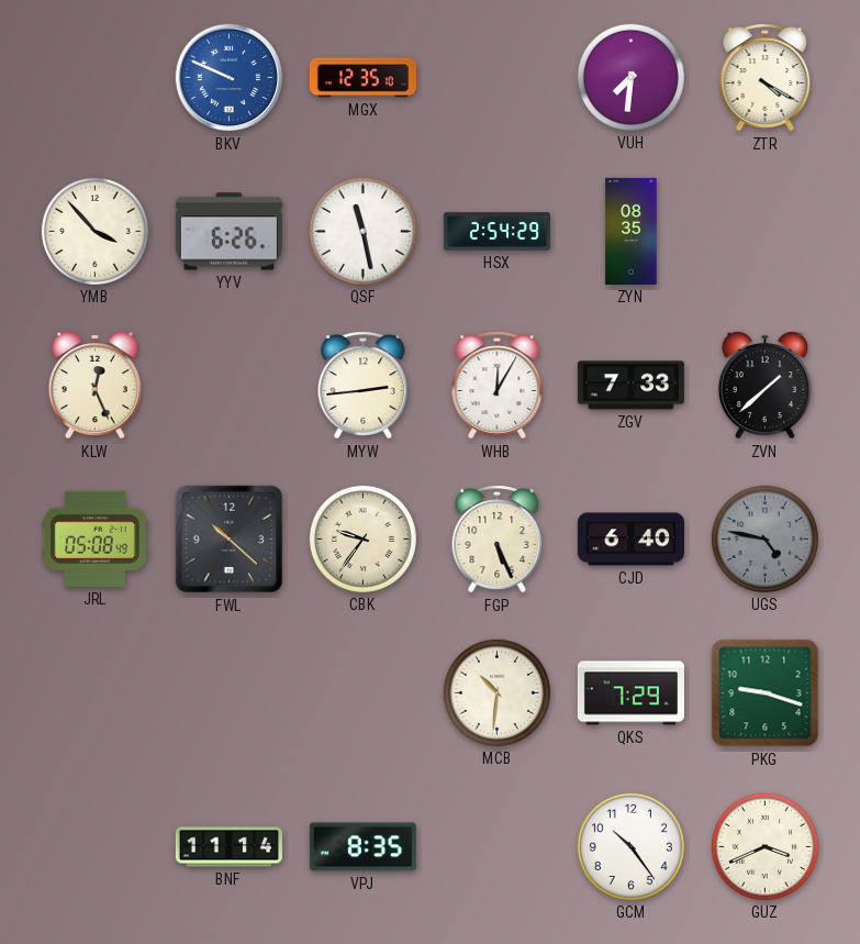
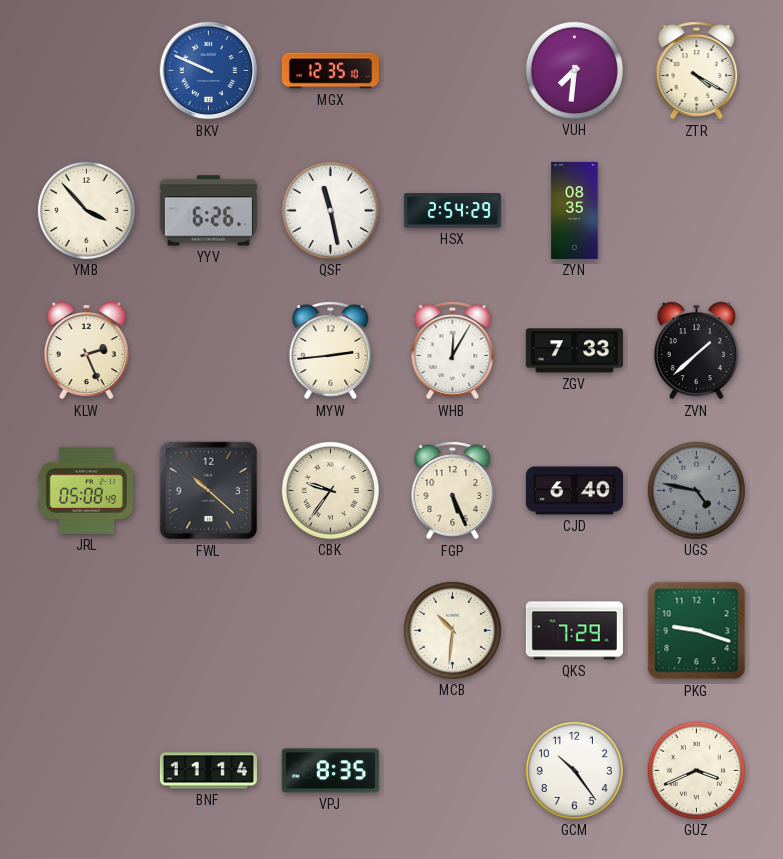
KLW: 12:26 -> 2:26 (86, 351)
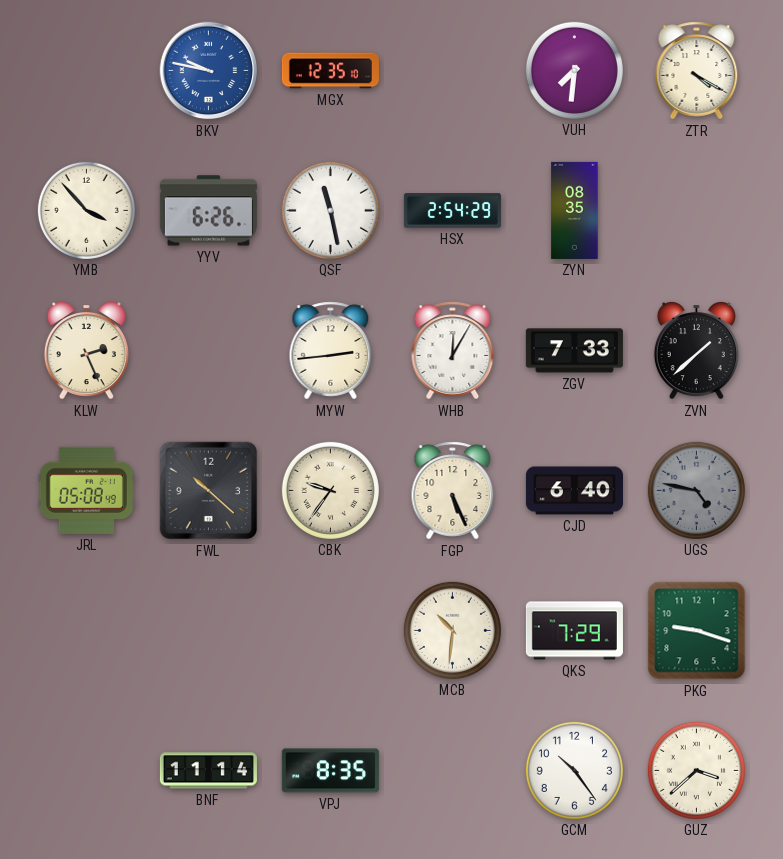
BKV: 9:49 -> 9:47 (209, 71)
GUZ: 3:41 -> 3:38 (696, 770)
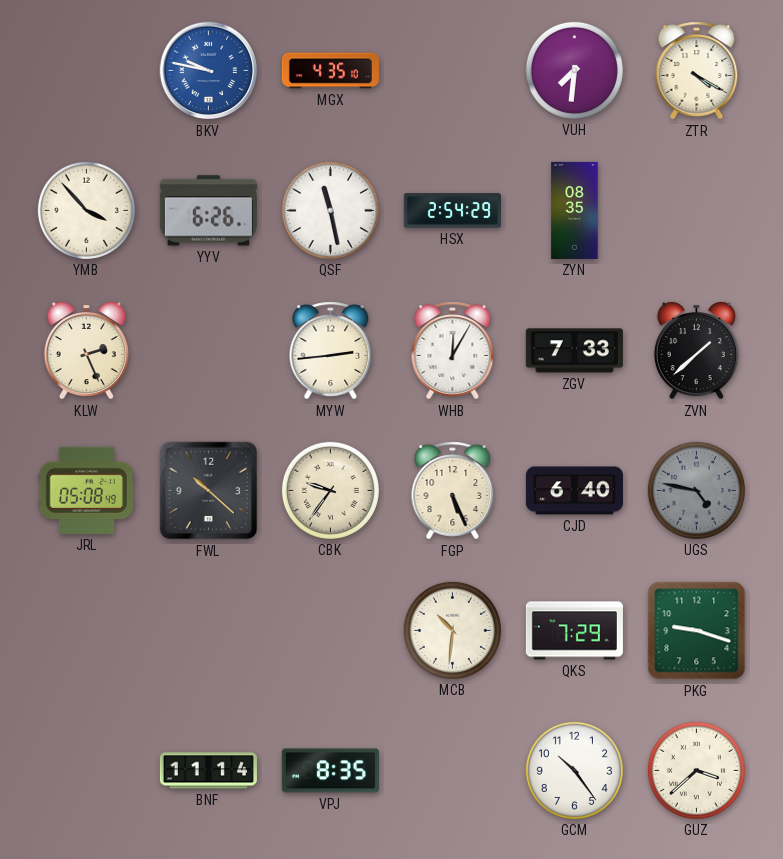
MGX: 12:35 -> 4:35 (330, 71)
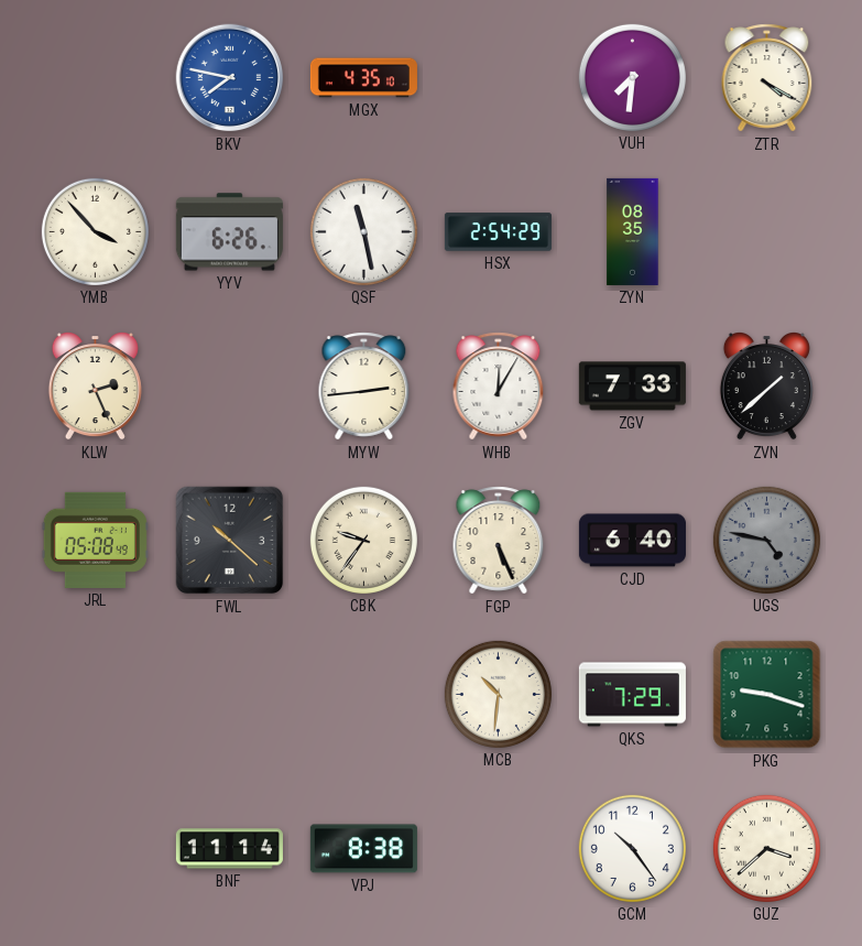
BKV: 9:47 -> 7:47 (230, 78)
VPJ: 8:35 -> 8:38 (363, 849)
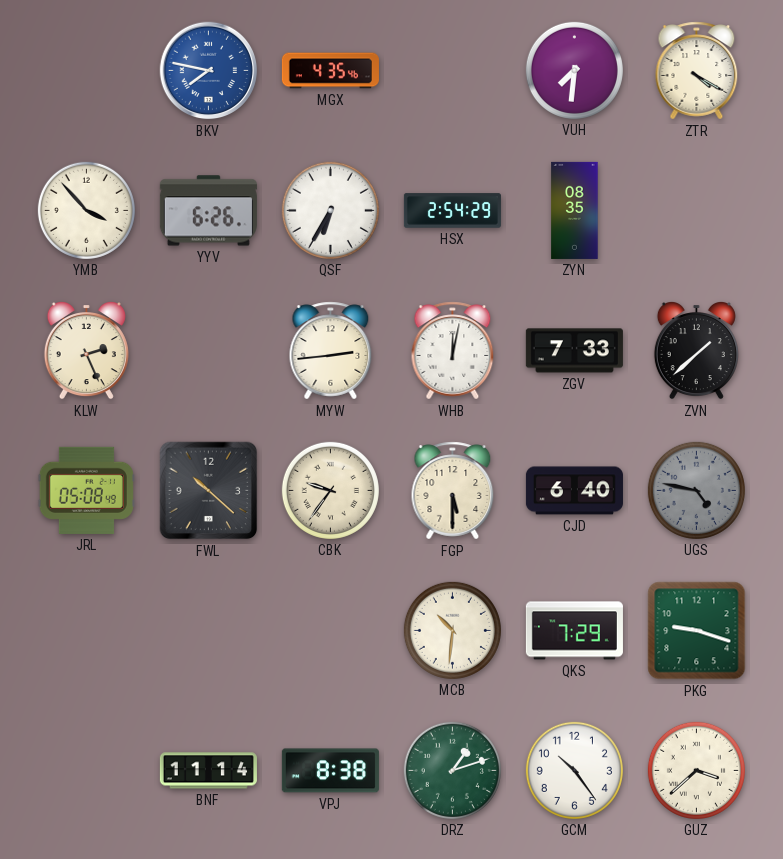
MGX: 4:35:10 -> 4:35:46 (330, 71)
QSF: 11:28 -> 6:35 (330, 210)
WHB: 12:05 -> 12:02 (453, 351)
FGP: 5:26 -> 5:30 (453, 491)
DRZ: none -> 1:12 (452, 770)
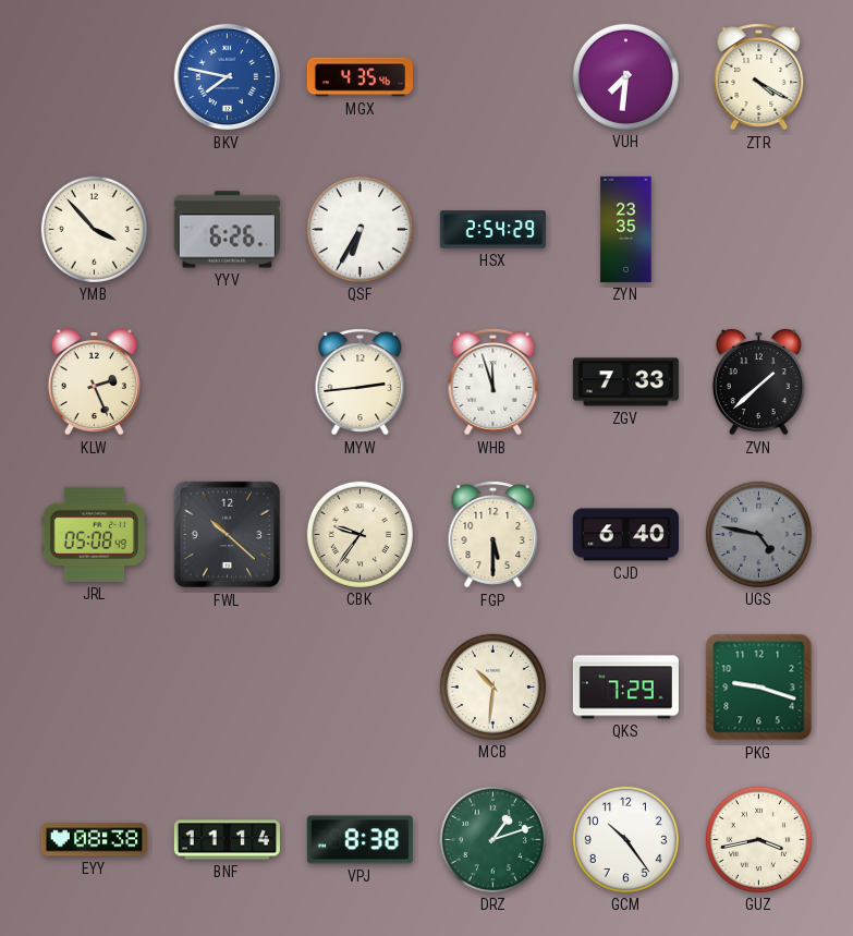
ZYN: 08:35 -> 23:35 (626, 229)
WHB: 12:02 -> 11:57 (493, 382)
EYY: none -> 08:38 (94, 840)
GUZ: 3:38 -> 3:43 (758, 839)
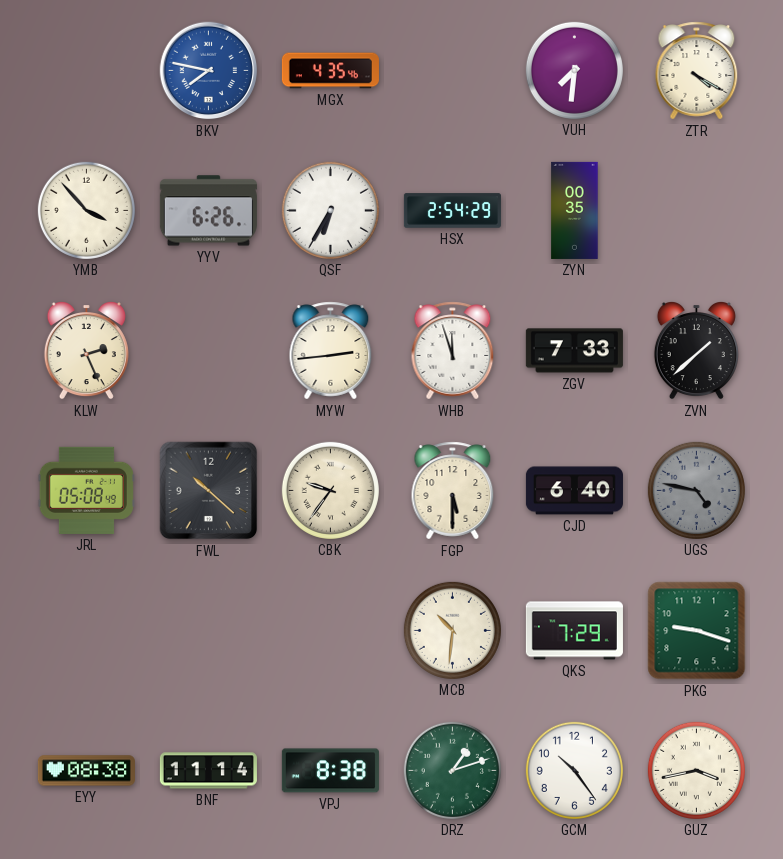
ZYN: 23:35 -> 00:35 (575, 210)
